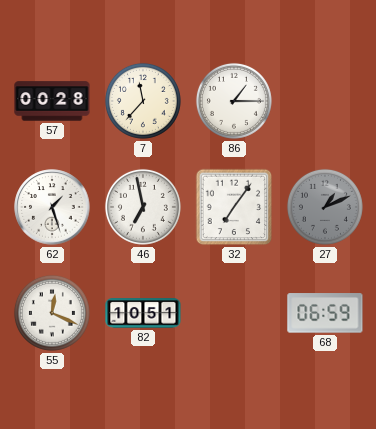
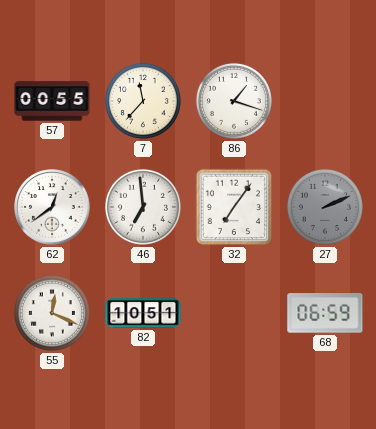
57: 00:28 -> 00:55 (52, 101)
86: 1:15 -> 1:18 (234, 101)
62: 1:27 -> 12:39 (52, 207)
46: 6:58 -> 6:59 (143, 207)
27: 1:11 -> 2:11 (325, 207)
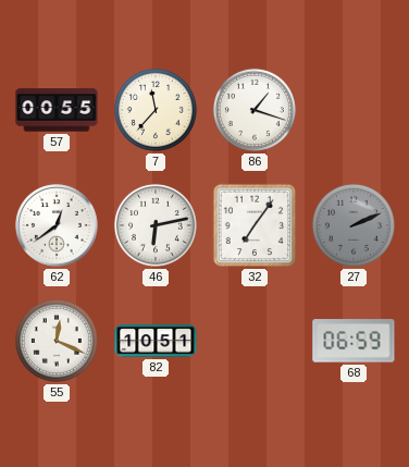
46: 6:59 -> 6:13 (156, 225)
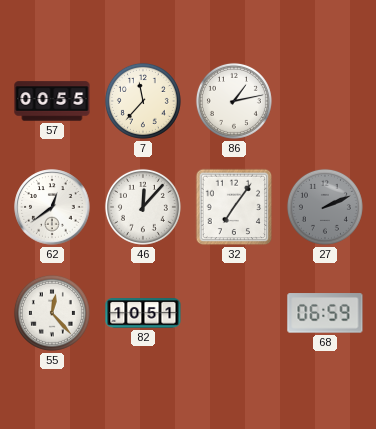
86: 1:18 -> 1:13 (234, 101)
46: 6:13 -> 12:07 (143, 207)
55: 12:19 -> 12:23 (52, 313)
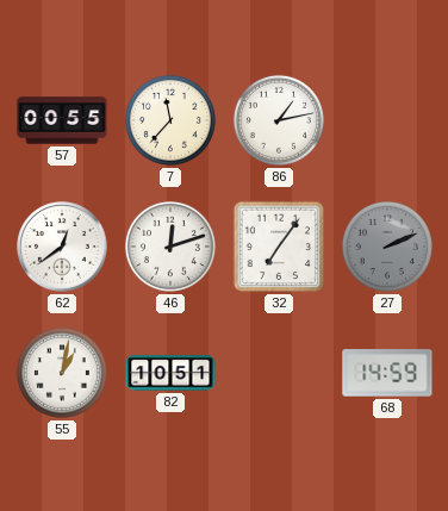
46: 12:07 -> 12:12 (170, 247)
55: 12:23 -> 1:02 (62, 373)
68: 06:59 -> 14:59 (387, 373)
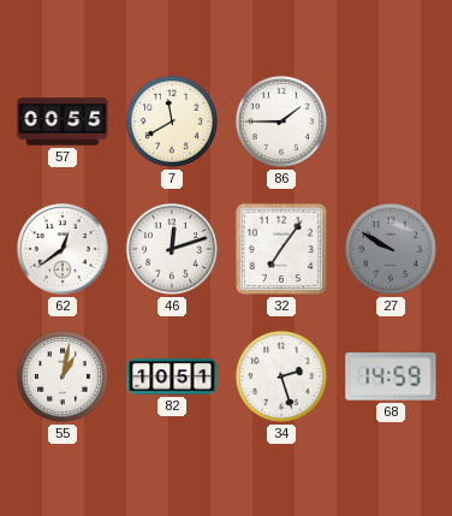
7: 11:37 -> 11:40 (172, 121)
86: 1:13 -> 1:45 (281, 121)
27: 2:11 -> 9:50 (391, 249)
34: none -> 2:27 (281, 376)
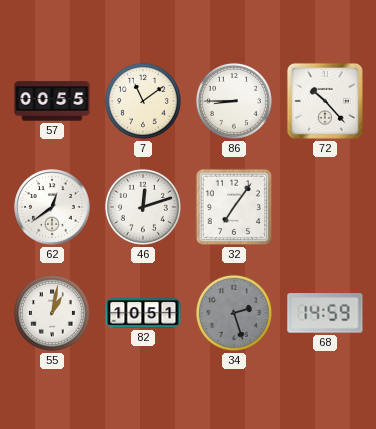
7: 11:40 -> 11:09 (143, 101)
86: 1:45 -> 8:45 (234, 101)
72: none -> 10:23 (325, 101)
27: 9:50 -> none (391, 249)
34 dial: white -> grey (234, 313)
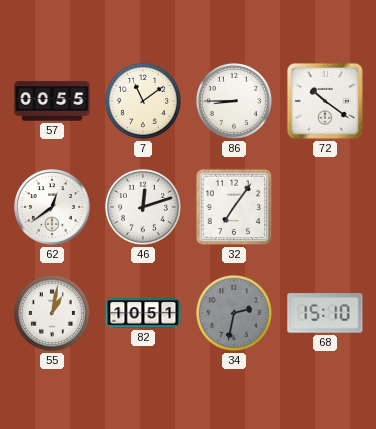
72: 10:23 -> 10:21 (325, 101)
34: 2:27 -> 2:32 (234, 313)
68: 14:59 -> 15:10 (325, 313)
